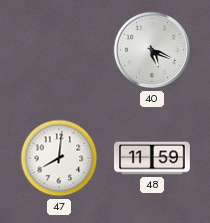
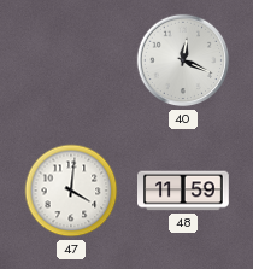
40: 5:19 -> 12:19 (183, 60)
47: 8:01 -> 4:01 (71, 191)
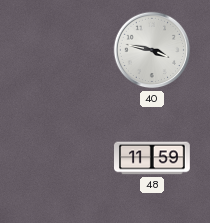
40: 12:19 -> 3:47 (152, 50)
47: 4:01 -> none (71, 191)
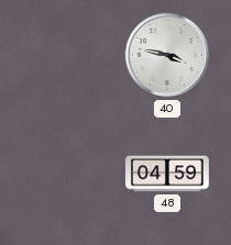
48: 11:59 -> 04:59 (168, 174)
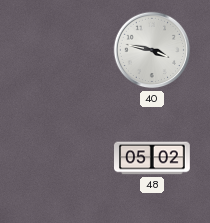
48: 04:59 -> 05:02 (153, 158)
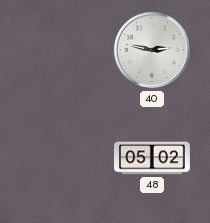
40: 3:47 -> 2:47 (152, 50)
